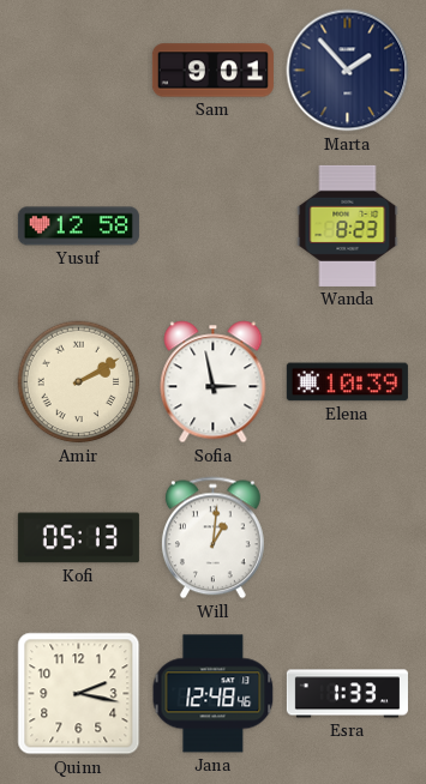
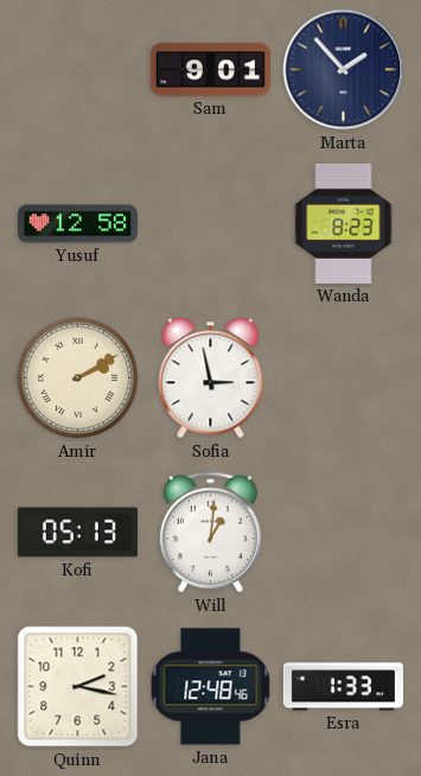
Elena: 10:39 -> none (347, 382)
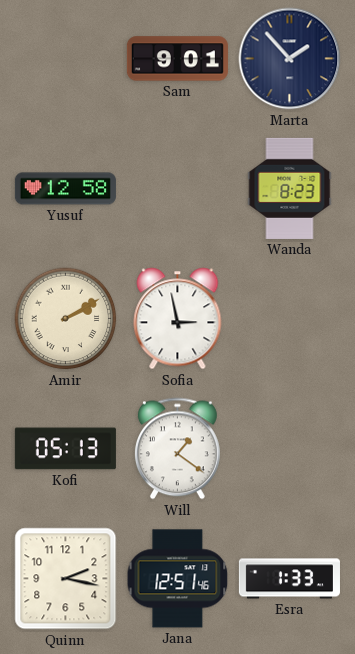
Will: 1:01 -> 1:21 (177, 449)
Jana: 12:48 -> 12:51 (178, 579)
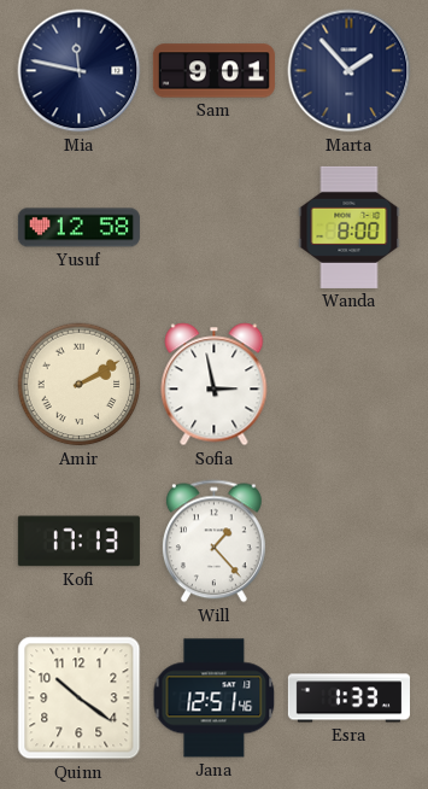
Mia: none -> 11:47 (80, 71)
Wanda: 8:23 -> 8:00 (350, 227)
Kofi: 05:13 -> 17:13 (78, 542)
Will: 1:21 -> 1:23 (213, 542)
Quinn: 2:17 -> 10:21 (80, 699)
